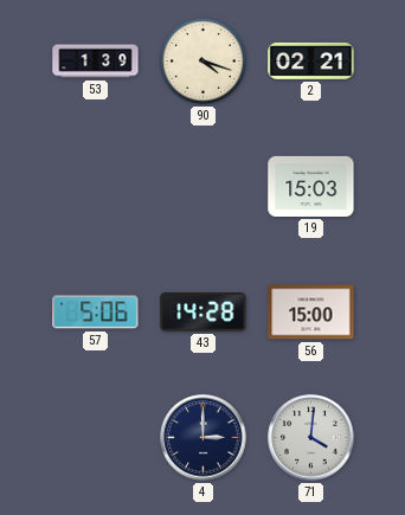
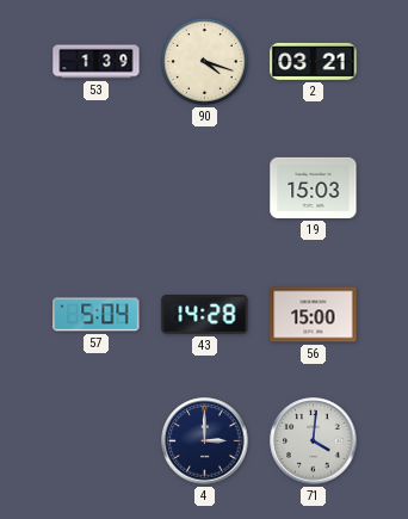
2: 02:21 -> 03:21 (314, 61)
57: 5:06 -> 5:04 (97, 315)
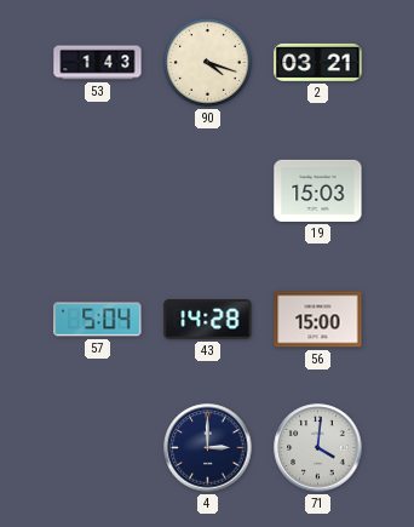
53: 1:39 -> 1:43 (98, 63)
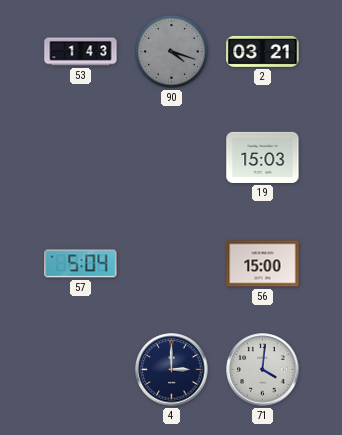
90 dial: cream -> grey (172, 52)
43: 14:28 -> none (208, 320)
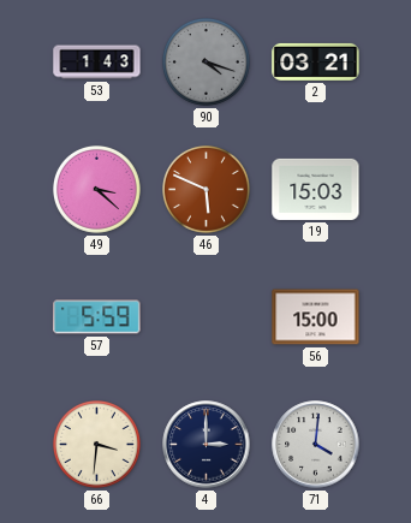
49: none -> 3:22 (97, 190)
46: none -> 5:49 (207, 190)
57: 5:04 -> 5:59 (97, 317)
66: none -> 3:31 (97, 445)
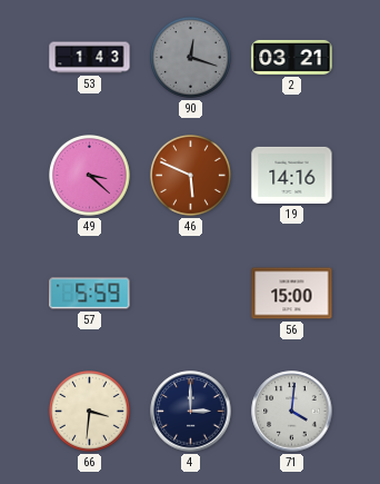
90: 4:18 -> 12:18 (191, 58)
19: 15:03 -> 14:16 (292, 175)
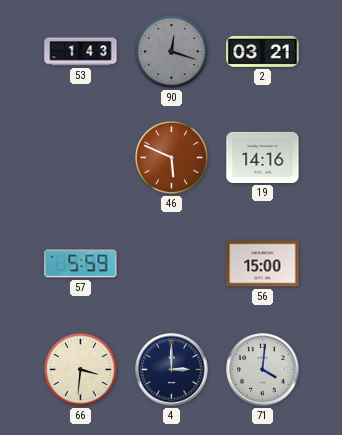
49: 3:22 -> none (90, 176)
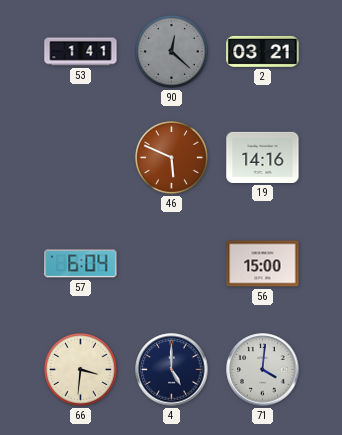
53: 1:43 -> 1:41 (81, 52)
90: 12:18 -> 12:22 (172, 52)
57: 5:59 -> 6:04 (81, 264)
4: 3:00 -> 5:00 (172, 370)
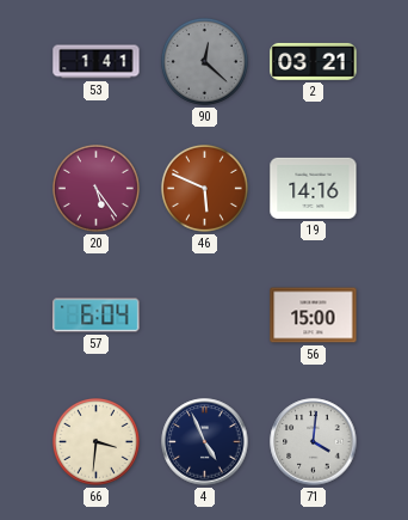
20: none -> 5:24 (97, 189)
4: 5:00 -> 4:56 (205, 442)
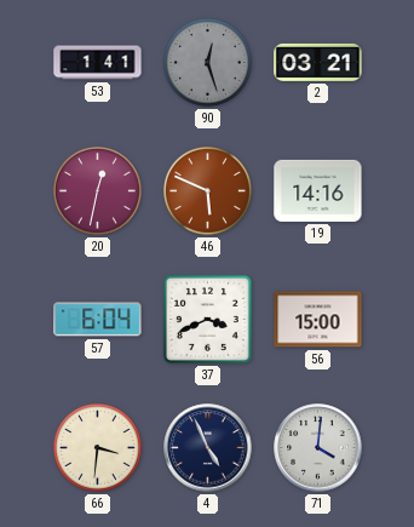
90: 12:22 -> 12:27 (208, 63)
20: 5:24 -> 12:32 (98, 191)
37: none -> 3:41 (207, 319)
